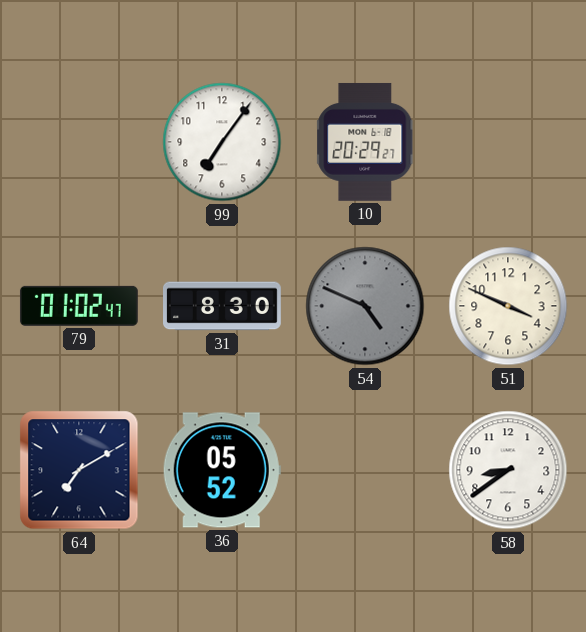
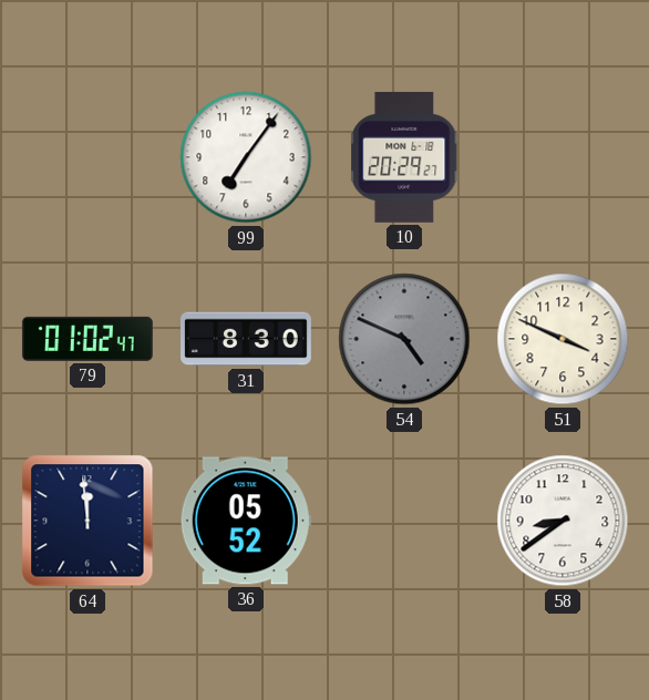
64: 7:10 -> 11:59 (87, 521)
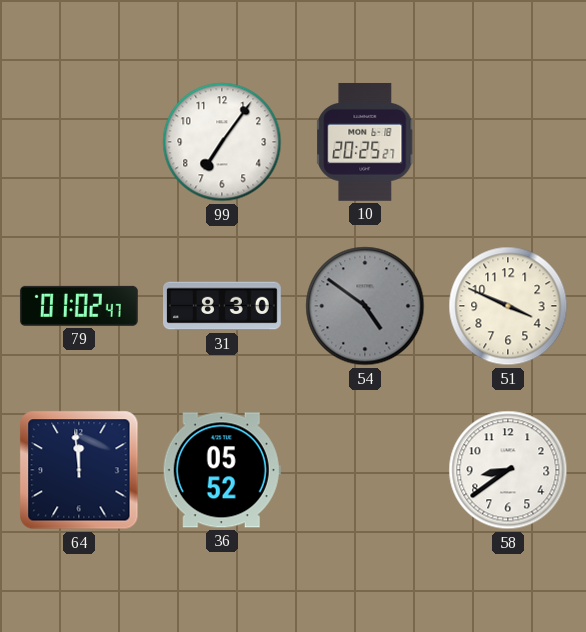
10: 20:29 -> 20:25 (366, 142)
54: 4:49 -> 4:51 (365, 306)
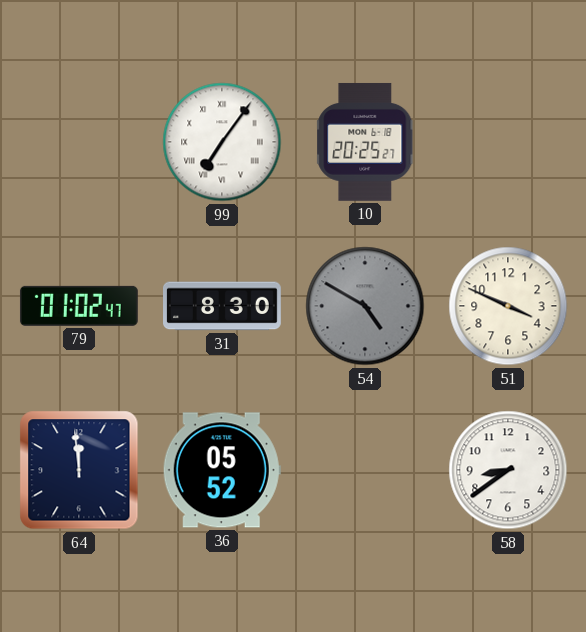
99 numerals: Arabic -> Roman (222, 142)
54: 4:51 -> 4:50 (365, 306)
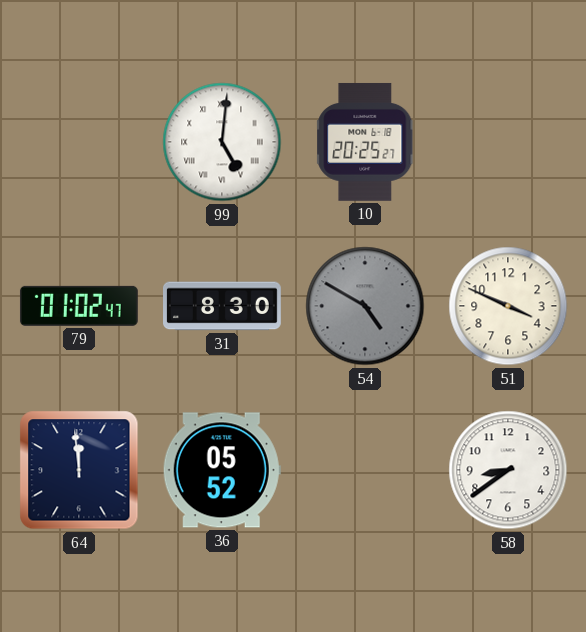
99: 7:06 -> 5:01 (222, 142)
